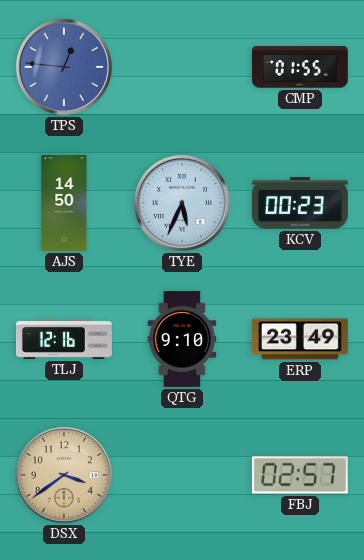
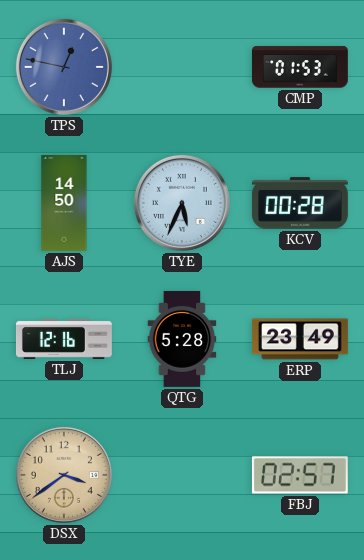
TPS: 12:46 -> 12:47 (64, 67)
CMP: 01:55 -> 01:53 (300, 67)
KCV: 00:23 -> 00:28 (300, 203)
QTG: 9:10 -> 5:28 (182, 339)
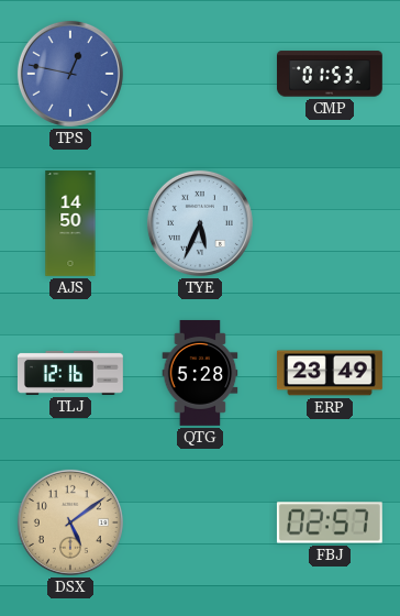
KCV: 00:28 -> none (300, 203)
DSX: 3:39 -> 5:09 (70, 522)
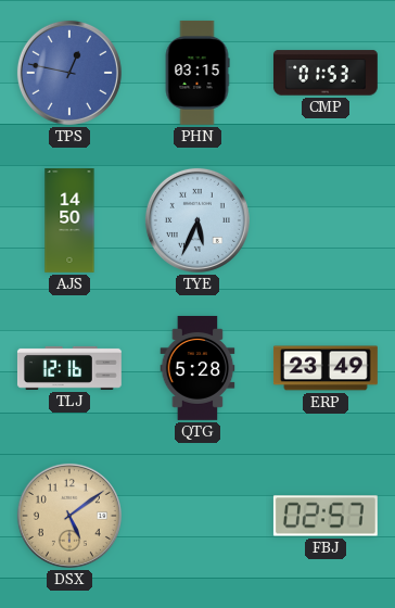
PHN: none -> 03:15 (197, 73)
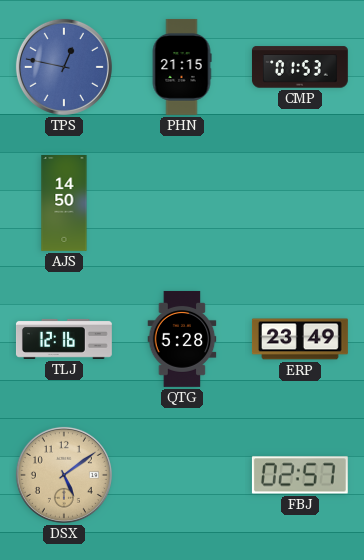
PHN: 03:15 -> 21:15 (182, 67)
TYE: 5:34 -> none (197, 220)
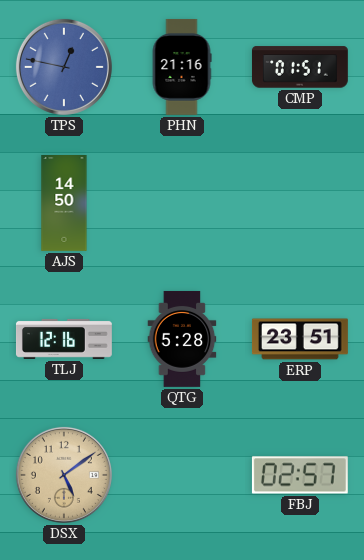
PHN: 21:15 -> 21:16 (182, 67)
CMP: 01:53 -> 01:51 (300, 67)
ERP: 23:49 -> 23:51 (300, 339)
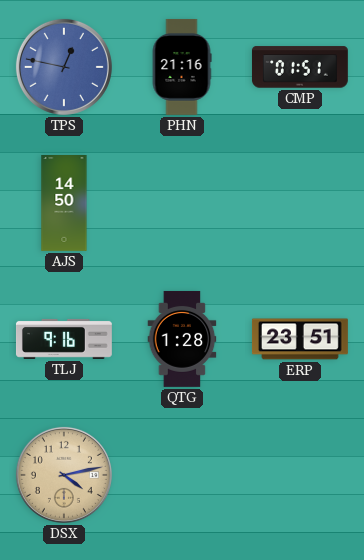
TLJ: 12:16 -> 9:16 (64, 339)
QTG: 5:28 -> 1:28 (182, 339)
DSX: 5:09 -> 4:13 (64, 475)
FBJ: 02:57 -> none (300, 475)
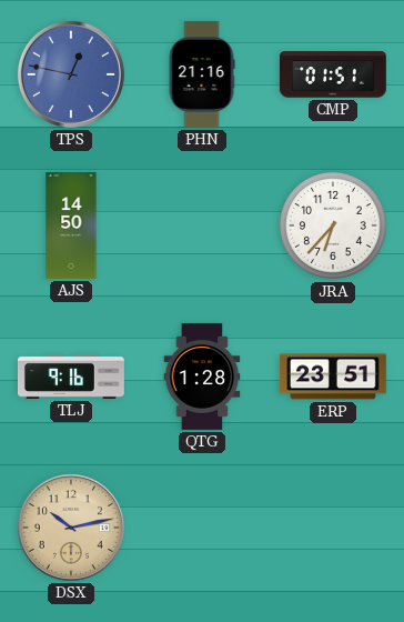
JRA: none -> 6:37 (333, 225)
DSX: 4:13 -> 10:13 (71, 528)
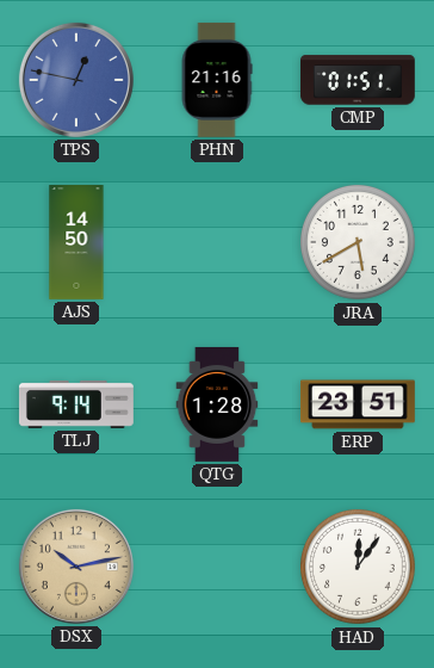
JRA: 6:37 -> 5:40 (358, 242)
TLJ: 9:16 -> 9:14 (76, 404)
HAD: none -> 12:06 (358, 567)
